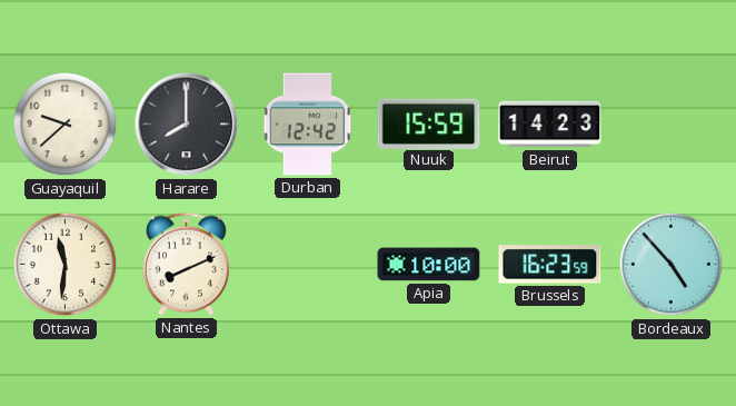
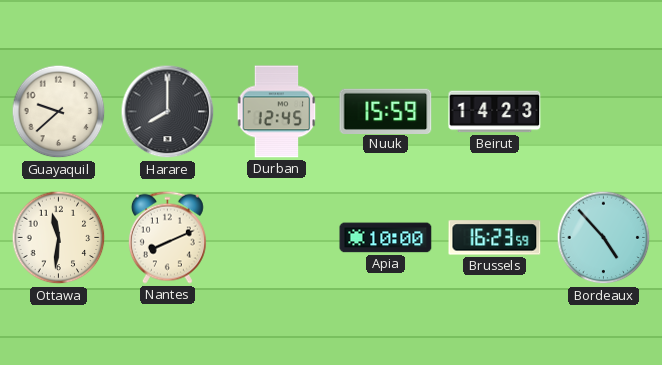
Durban: 12:42 -> 12:45 (277, 112)
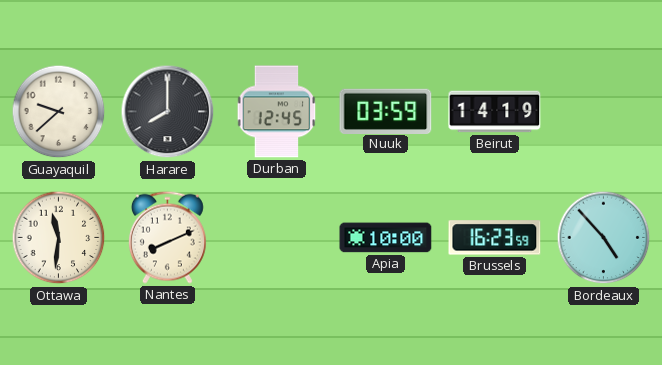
Nuuk: 15:59 -> 03:59 (386, 111)
Beirut: 14:23 -> 14:19 (495, 112)
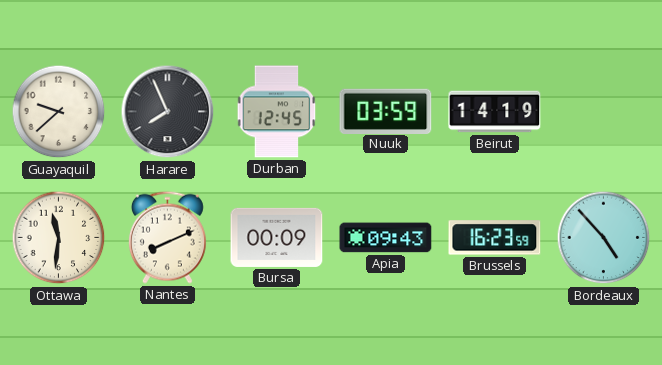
Harare: 8:00 -> 7:56 (168, 112)
Bursa: none -> 00:09 (277, 237)
Apia: 10:00 -> 09:43 (386, 238)
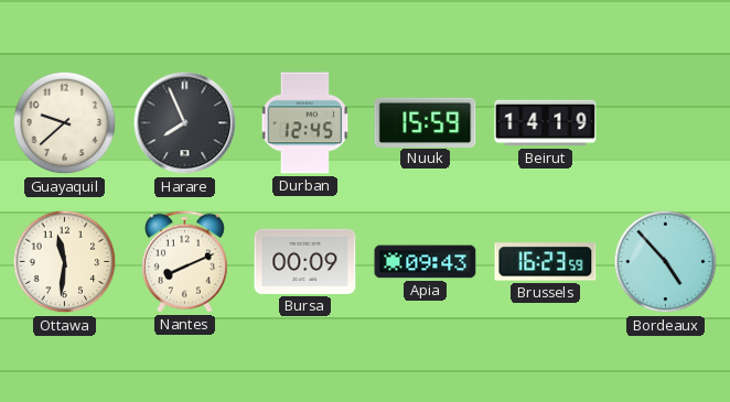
Nuuk: 03:59 -> 15:59 (426, 122)
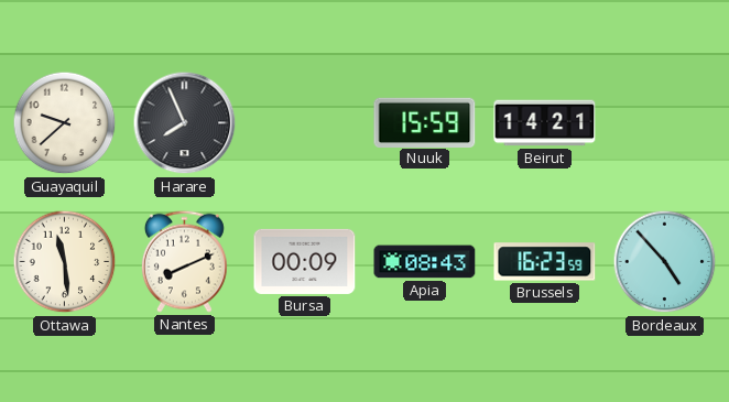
Durban: 12:45 -> none (305, 123)
Beirut: 14:19 -> 14:21 (545, 123)
Ottawa: 11:31 -> 11:29 (65, 262)
Apia: 09:43 -> 08:43 (425, 262)
